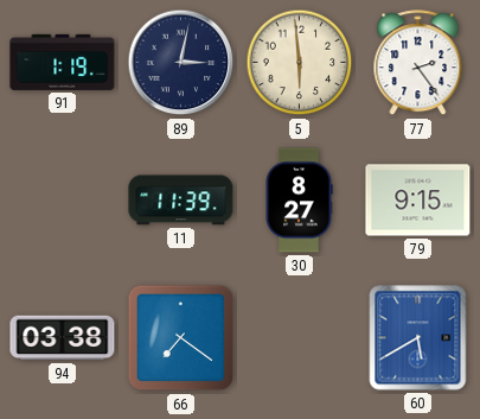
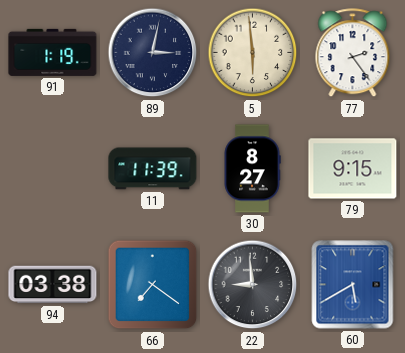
22: none -> 8:59 (253, 285)
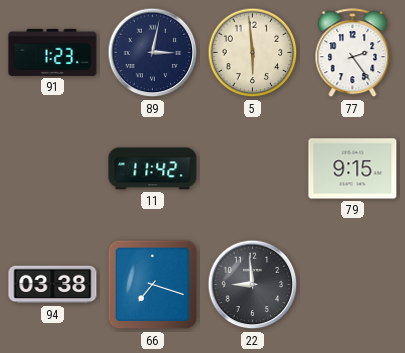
91: 1:19 -> 1:23 (53, 52)
11: 11:39 -> 11:42 (153, 169)
30: 8:27 -> none (252, 169)
66: 7:21 -> 7:18 (153, 285)
60: 5:40 -> none (353, 285)
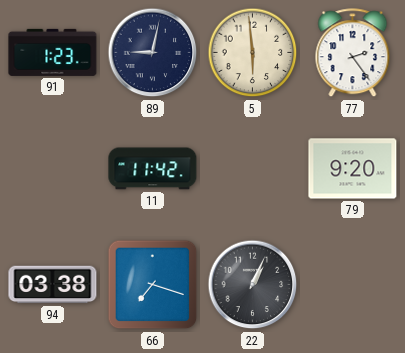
89: 3:02 -> 9:02 (153, 53)
79: 9:15 -> 9:20 (353, 169)
22: 8:59 -> 1:04 (253, 285)
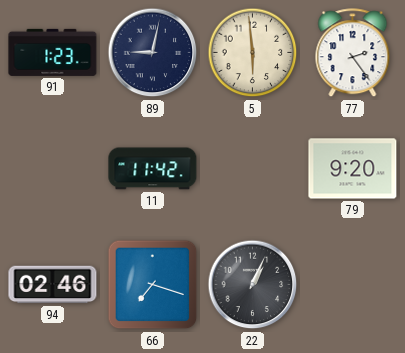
94: 03:38 -> 02:46 (53, 285)
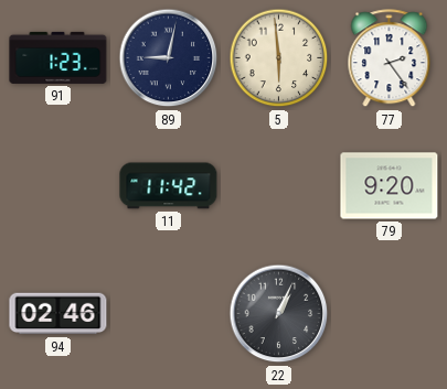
66: 7:18 -> none (153, 285)
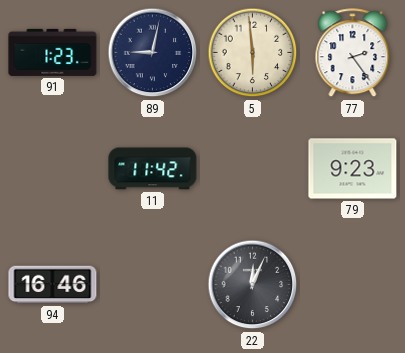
79: 9:20 -> 9:23 (353, 169)
94: 02:46 -> 16:46 (53, 285)
22: 1:04 -> 12:04 (253, 285)
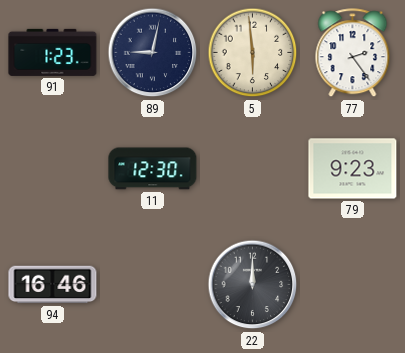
11: 11:42 -> 12:30 (153, 169)
22: 12:04 -> 12:00 (253, 285)
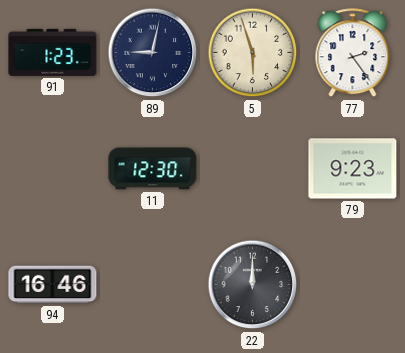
5: 5:59 -> 5:57 (253, 53)
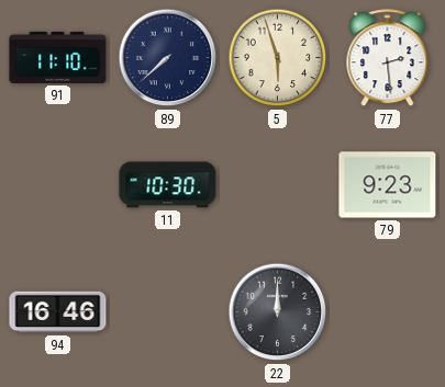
91: 1:23 -> 11:10 (58, 57)
89: 9:02 -> 7:38 (168, 58)
77: 2:24 -> 2:29 (388, 58)
11: 12:30 -> 10:30 (168, 185)
